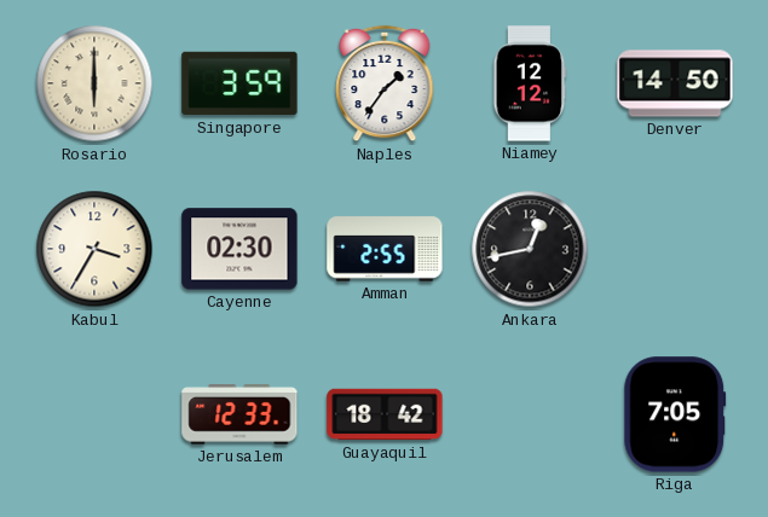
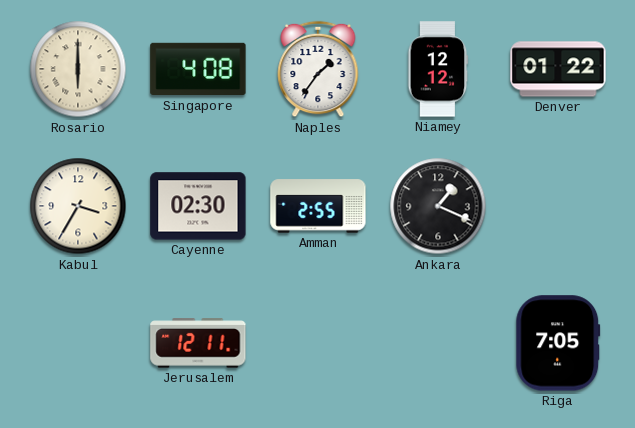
Singapore: 3:59 -> 4:08 (198, 69)
Denver: 14:50 -> 01:22 (558, 69)
Ankara: 12:43 -> 1:19 (438, 206)
Jerusalem: 12:33 -> 12:11 (198, 343)
Guayaquil: 18:42 -> none (385, 414)
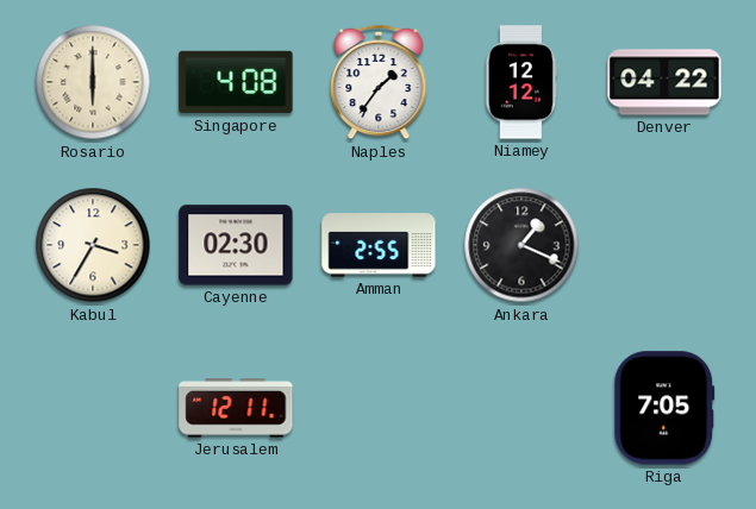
Denver: 01:22 -> 04:22 (664, 82)
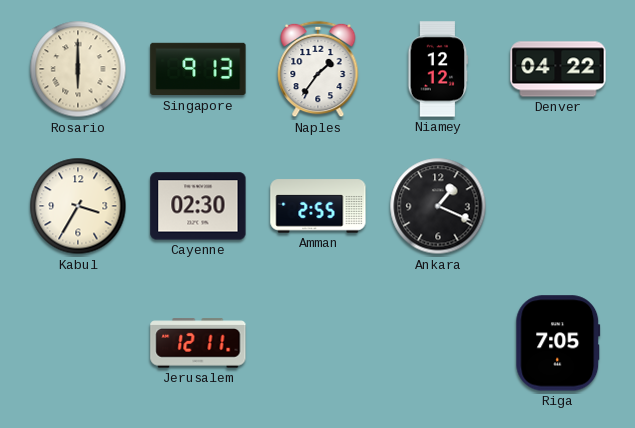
Singapore: 4:08 -> 9:13 (198, 69)
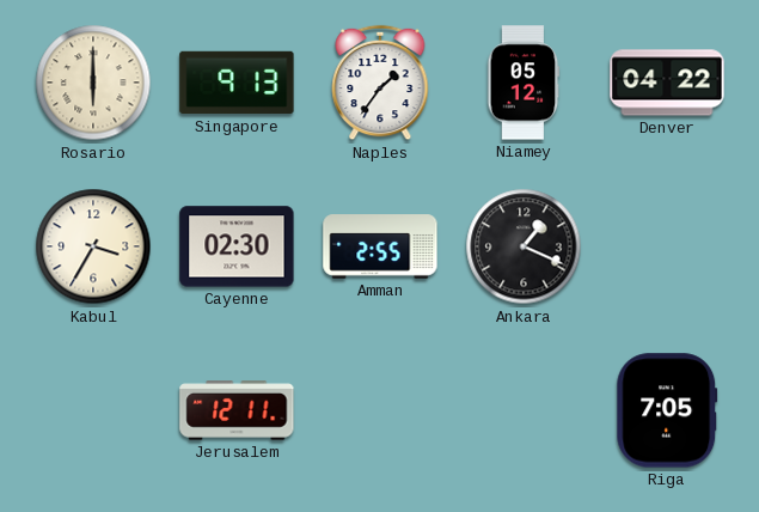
Niamey: 12:12 -> 05:12 (524, 83)
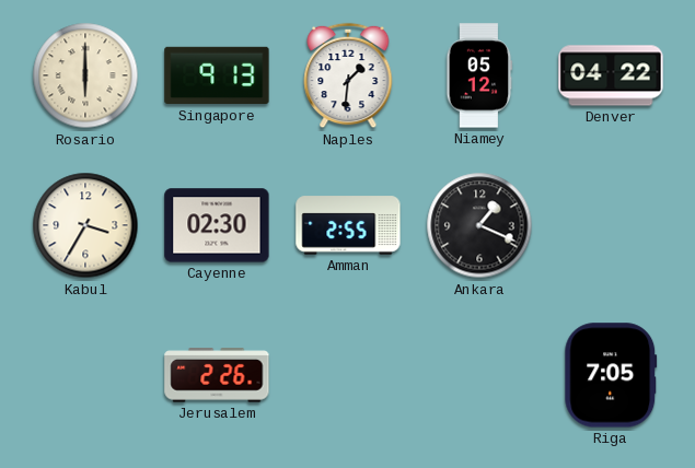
Naples: 1:36 -> 1:31 (348, 75)
Jerusalem: 12:11 -> 2:26 (217, 375)
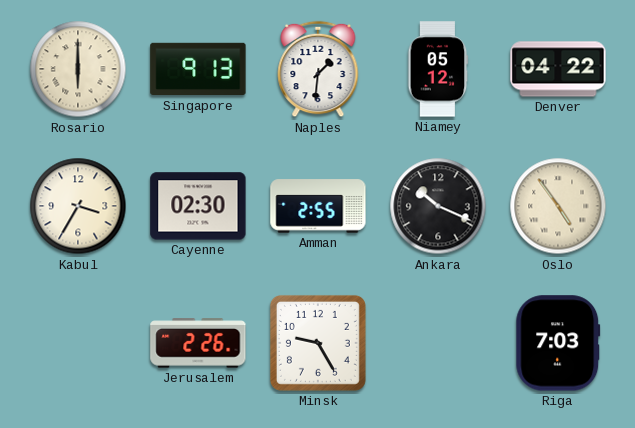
Ankara: 1:19 -> 10:19 (438, 206)
Oslo: none -> 4:54 (558, 206)
Minsk: none -> 9:25 (318, 343)
Riga: 7:05 -> 7:03 (558, 343)
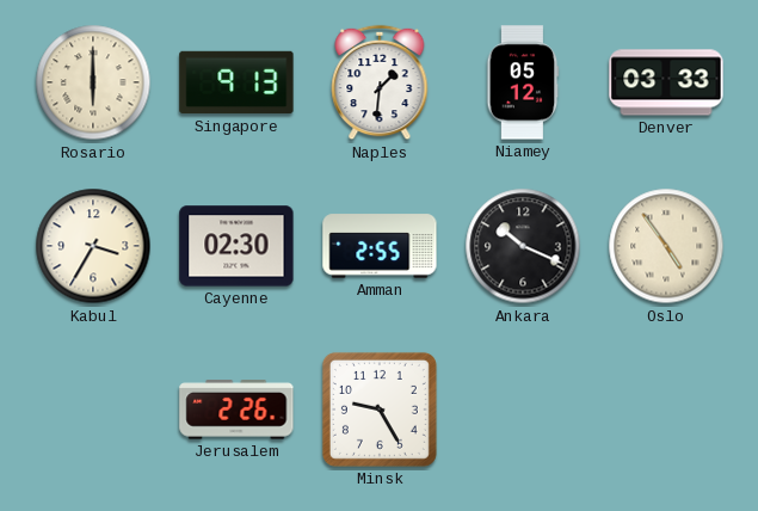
Denver: 04:22 -> 03:33 (666, 82)
Riga: 7:03 -> none (558, 343)
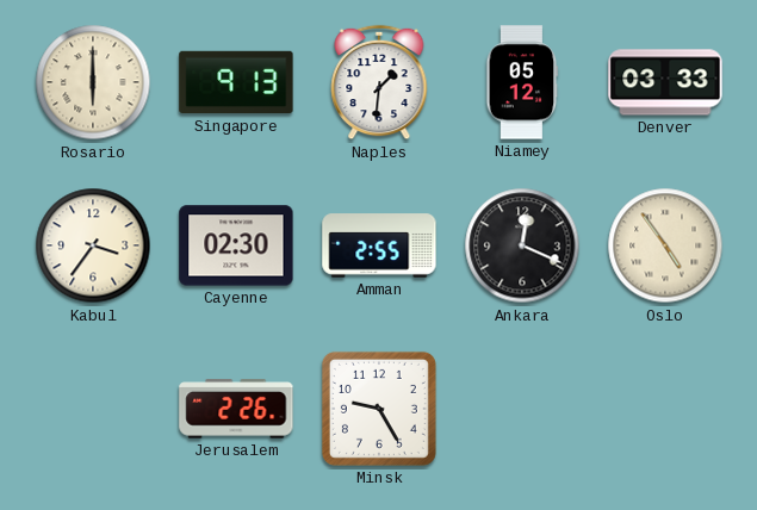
Kabul: 3:35 -> 3:36 (93, 245)
Ankara: 10:19 -> 12:19 (522, 245)
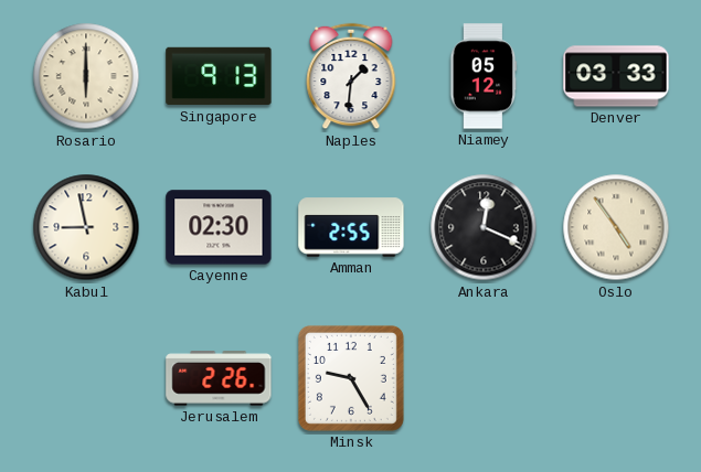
Kabul: 3:36 -> 8:58 (86, 227)
